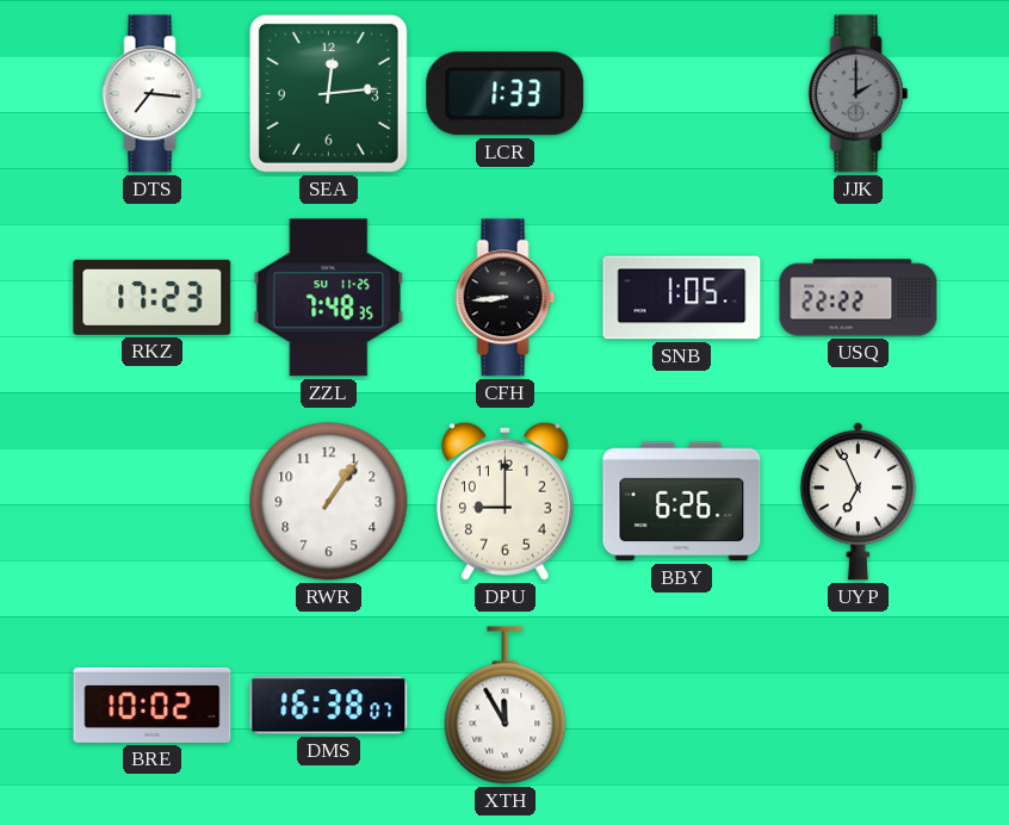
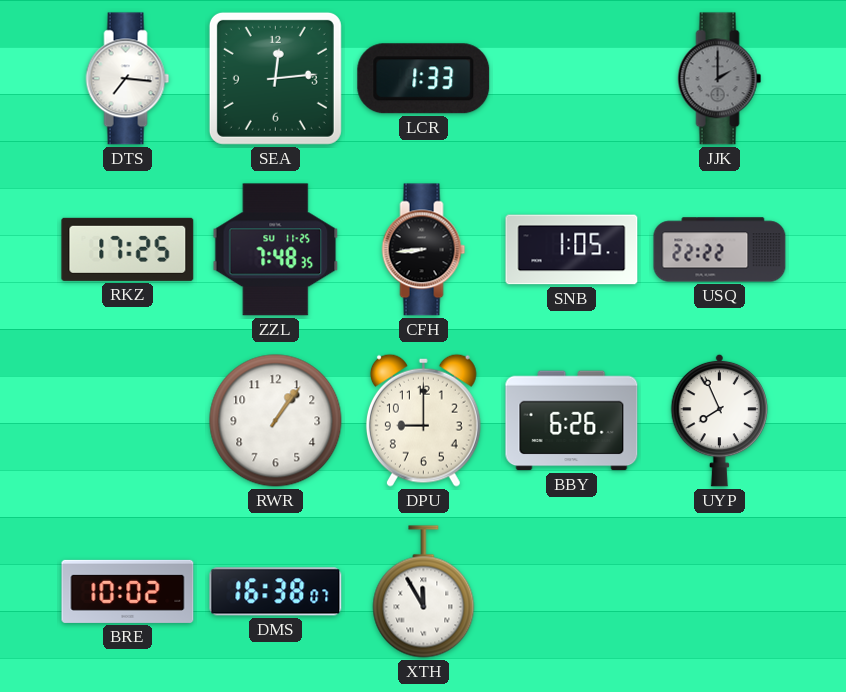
RKZ: 17:23 -> 17:25 (128, 249)
UYP: 6:56 -> 7:56 (720, 420)
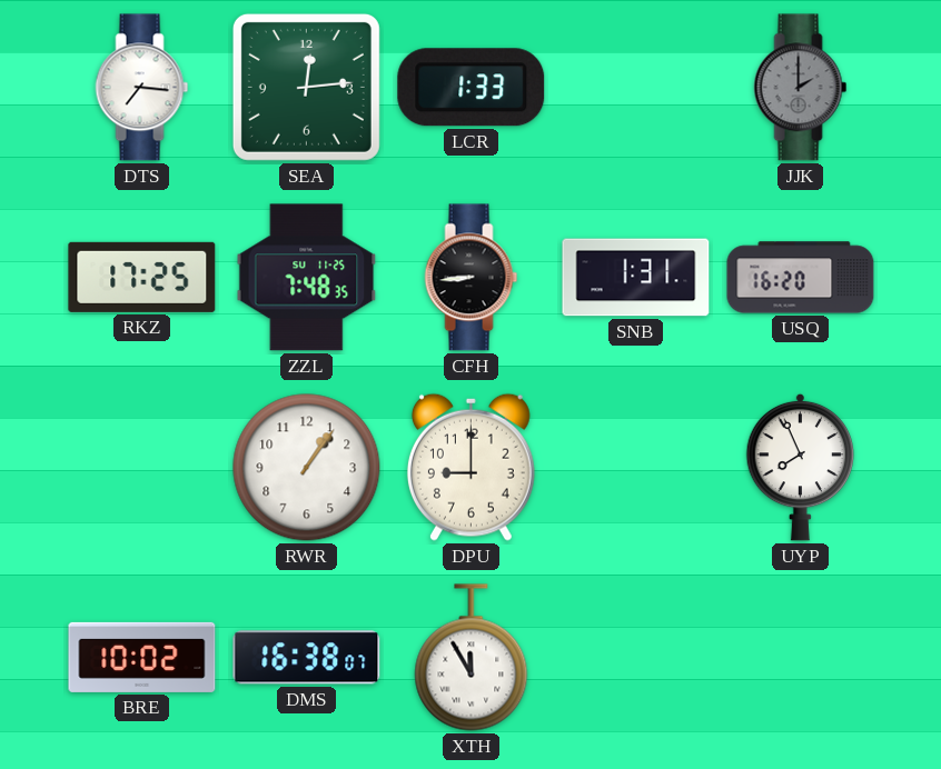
SNB: 1:05 -> 1:31 (636, 278)
USQ: 22:22 -> 16:20 (801, 278)
BBY: 6:26 -> none (572, 421)
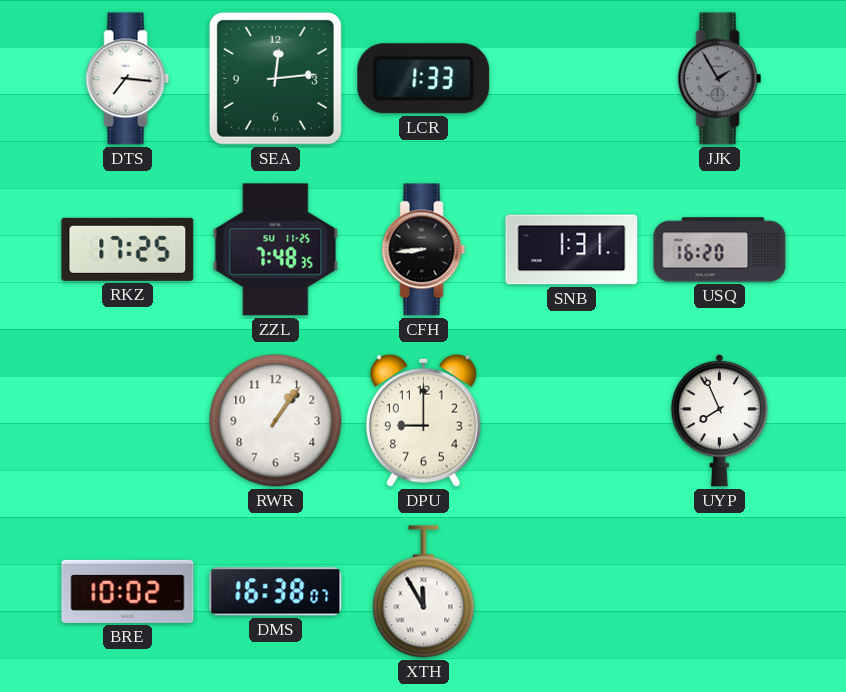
JJK: 2:00 -> 1:55 (720, 79)
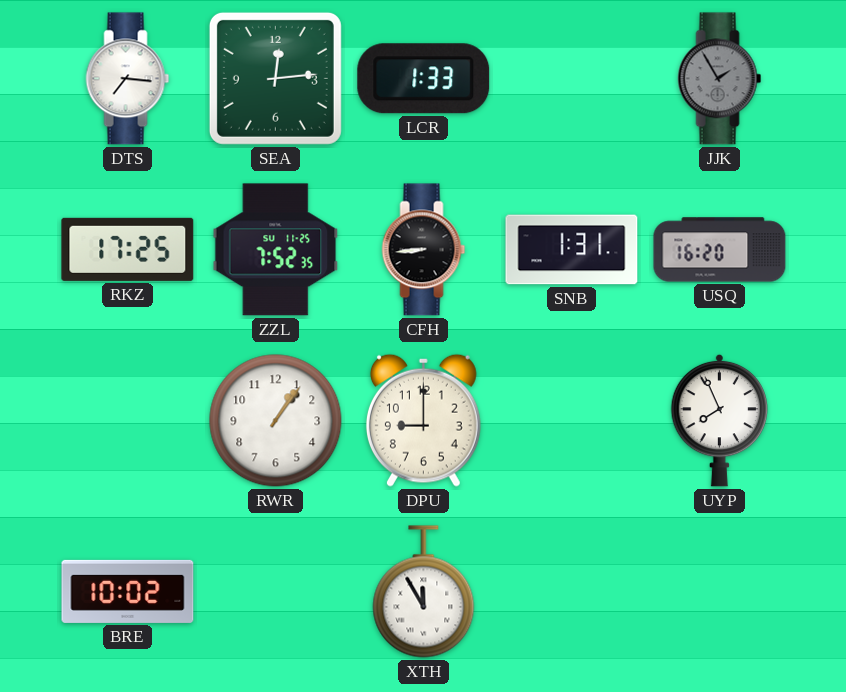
ZZL: 7:48 -> 7:52 (276, 250)
DMS: 16:38 -> none (276, 592)
